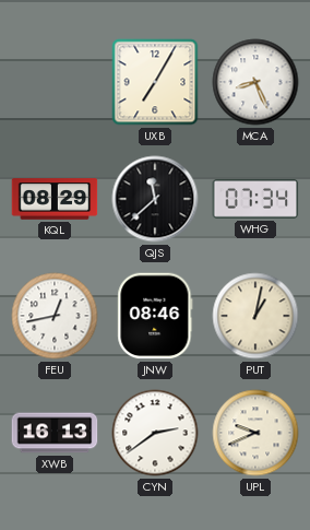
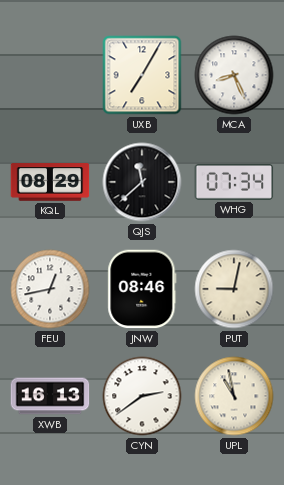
PUT: 1:02 -> 9:02 (234, 289)
UPL: 9:41 -> 10:58 (234, 396)
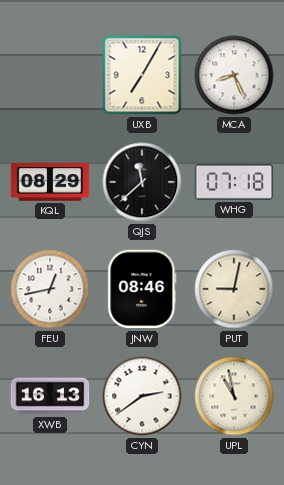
WHG: 07:34 -> 07:18 (234, 182)
